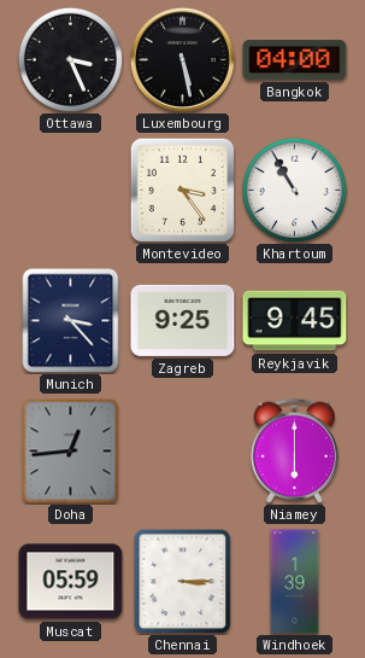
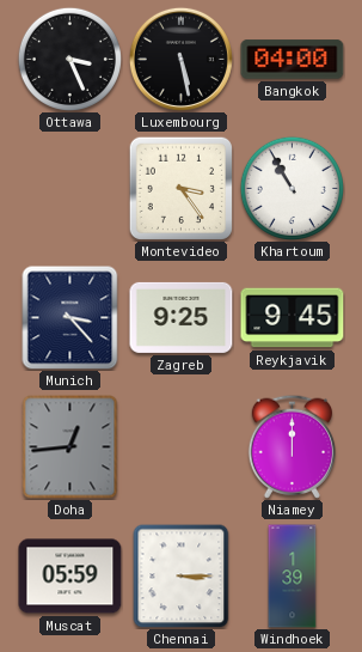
Niamey: 6:00 -> 12:00 (292, 446)
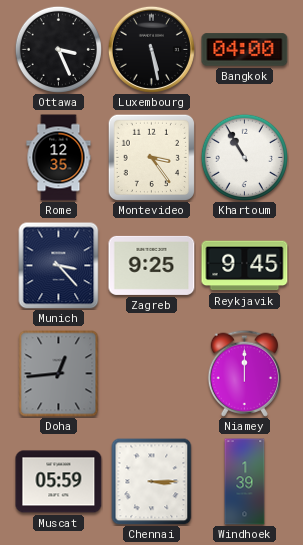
Rome: none -> 12:35 (59, 158)
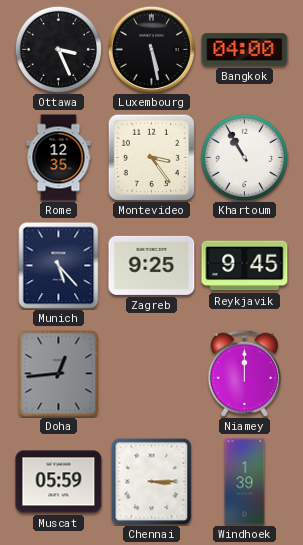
Munich: 3:23 -> 5:23 (59, 265)
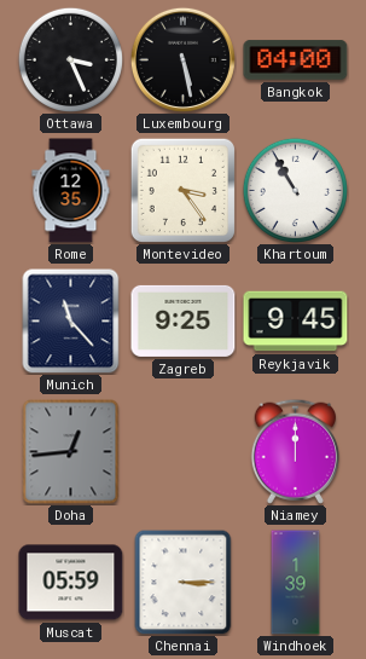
Munich: 5:23 -> 11:23 (71, 320)
